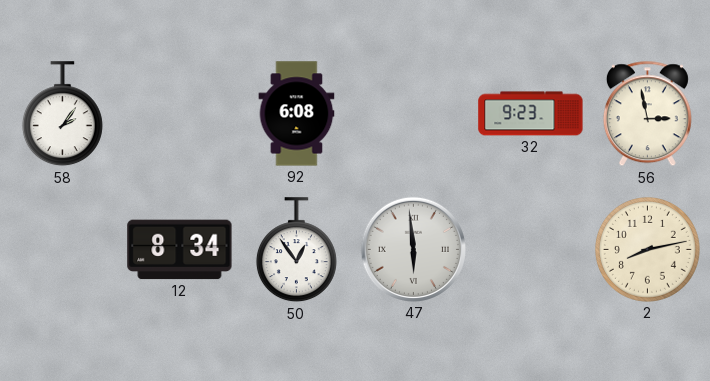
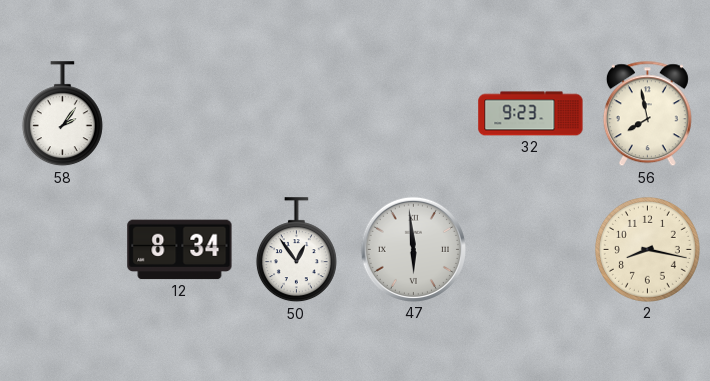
92: 6:08 -> none (297, 114)
56: 2:58 -> 7:58 (647, 114)
2: 8:13 -> 8:17 (647, 249)
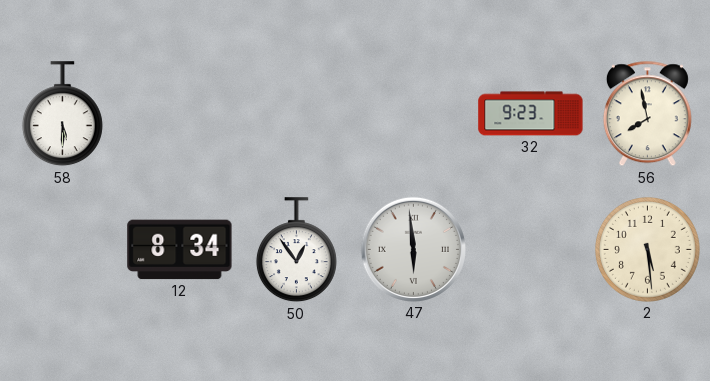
58: 2:06 -> 5:30 (62, 114)
2: 8:17 -> 5:29 (647, 249)
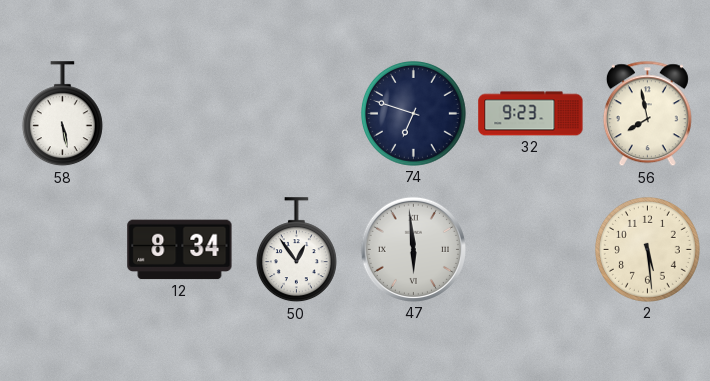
58: 5:30 -> 5:28 (62, 114)
74: none -> 6:48 (413, 113)
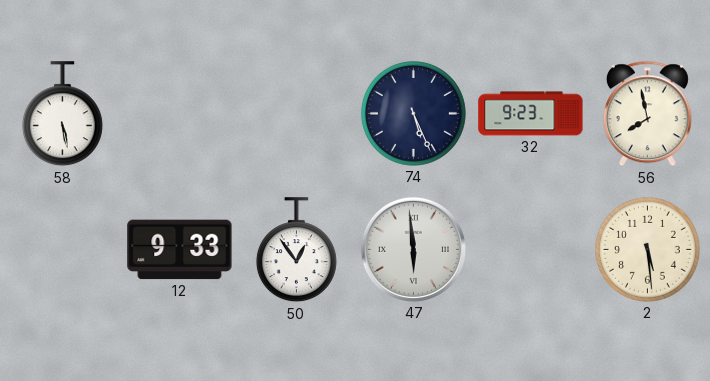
74: 6:48 -> 5:26 (413, 113)
12: 8:34 -> 9:33 (180, 250)
